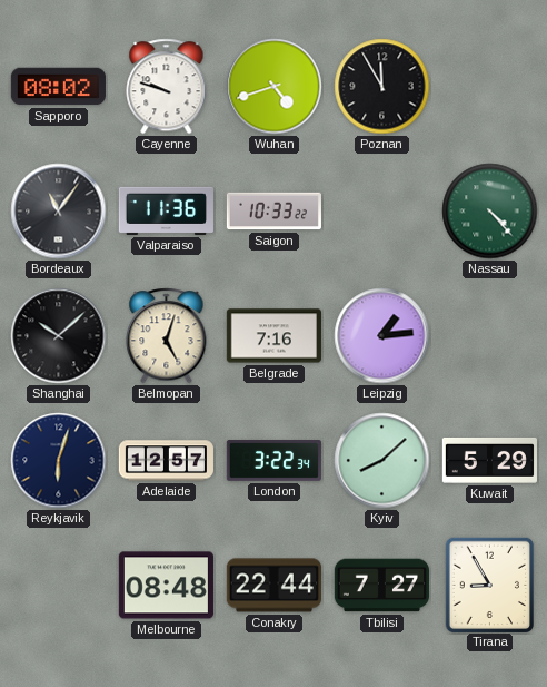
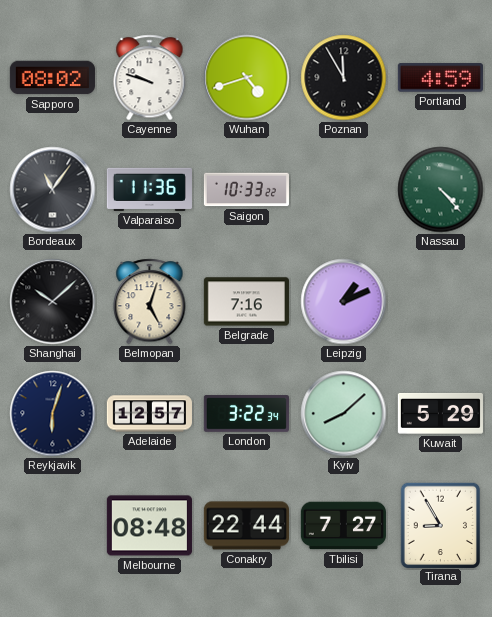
Portland: none -> 4:59 (440, 78)
Leipzig: 1:14 -> 1:11 (344, 302)
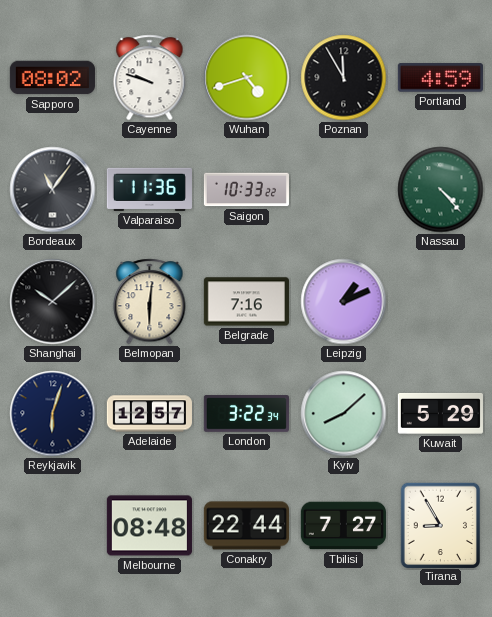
Belmopan: 5:03 -> 6:01 (150, 302)
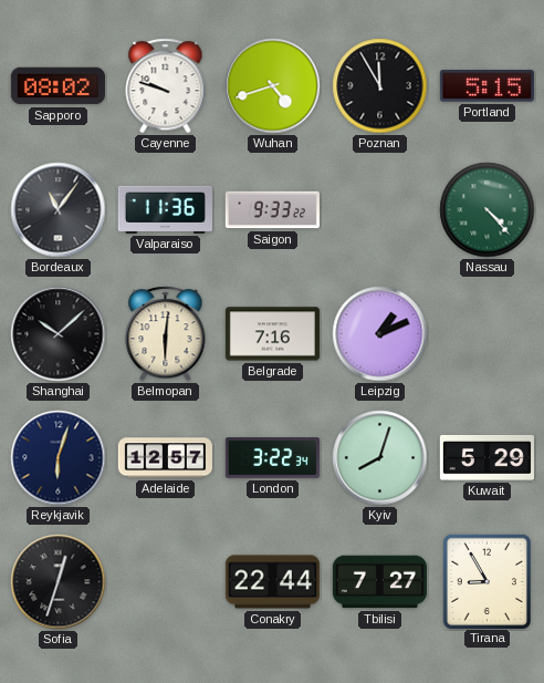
Portland: 4:59 -> 5:15 (487, 86)
Saigon: 10:33 -> 9:33 (272, 210)
Kyiv: 8:08 -> 8:03 (380, 458)
Sofia: none -> 12:33 (59, 582)
Melbourne: 08:48 -> none (149, 526)
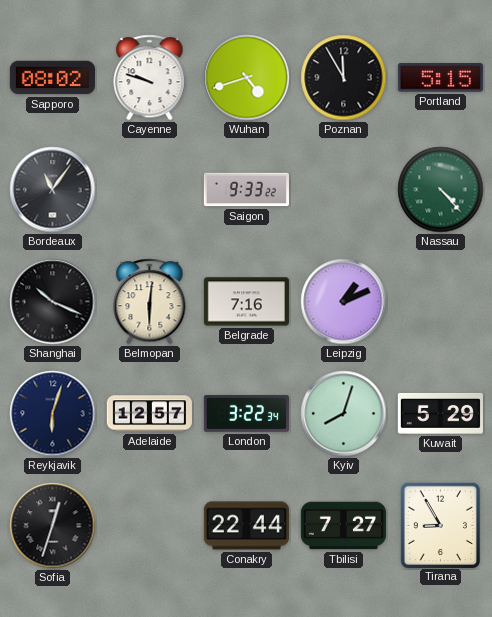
Valparaiso: 11:36 -> none (165, 209)
Shanghai: 10:08 -> 10:19 (53, 302)
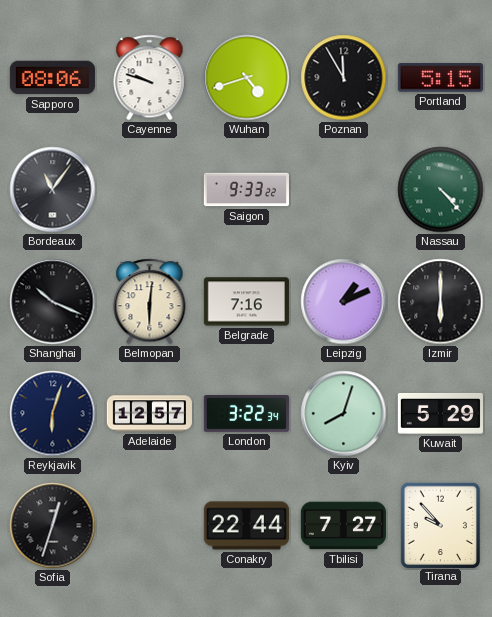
Sapporo: 08:02 -> 08:06 (52, 78)
Izmir: none -> 6:00 (441, 302)
Tirana: 8:55 -> 9:53 (440, 525)
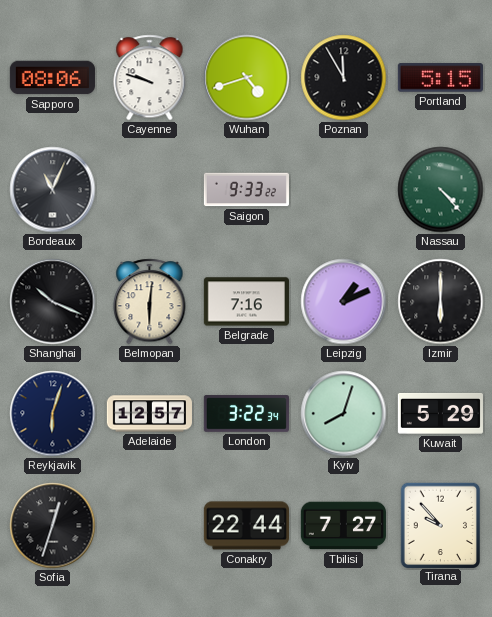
Bordeaux: 11:06 -> 11:04 (53, 190)
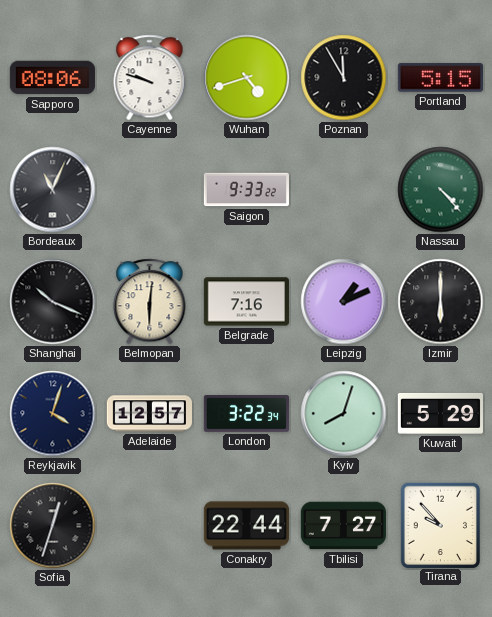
Reykjavik: 6:03 -> 4:03 (53, 414)
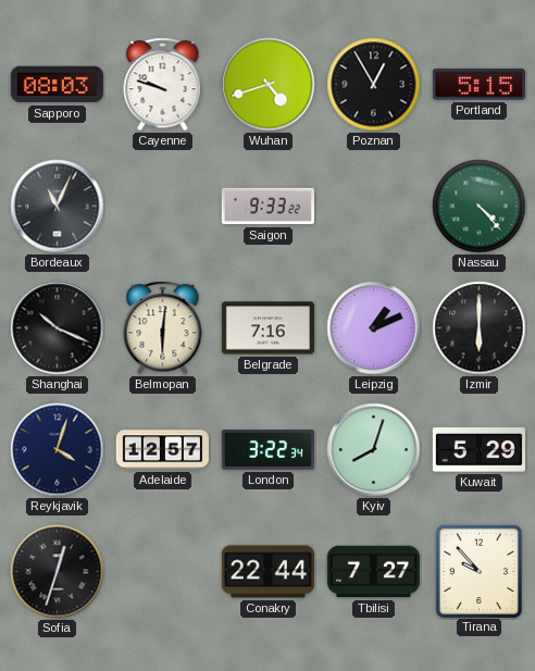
Sapporo: 08:06 -> 08:03 (57, 85)
Poznan: 11:55 -> 12:55 (374, 85)
